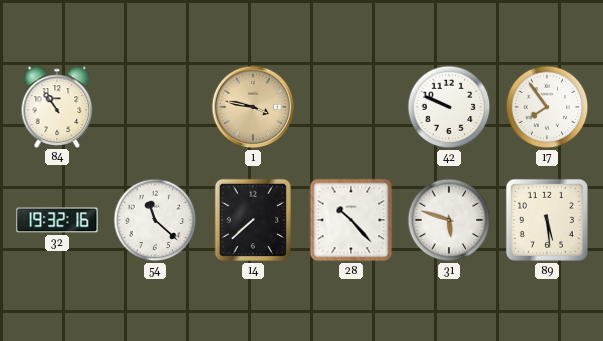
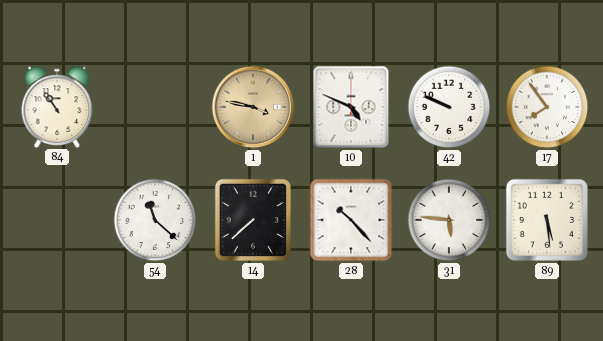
10: none -> 4:49 (351, 107)
32: 19:32 -> none (57, 220)
31: 5:48 -> 5:46 (449, 220)
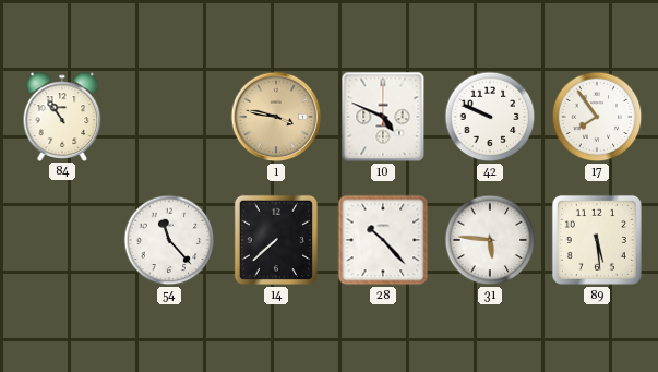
54: 11:22 -> 11:23 (169, 240)
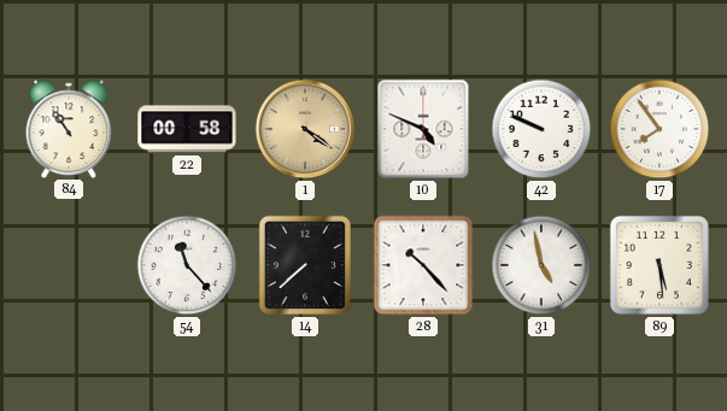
22: none -> 00:58 (187, 129)
1: 3:47 -> 4:21 (305, 129)
31: 5:46 -> 4:58 (541, 265)
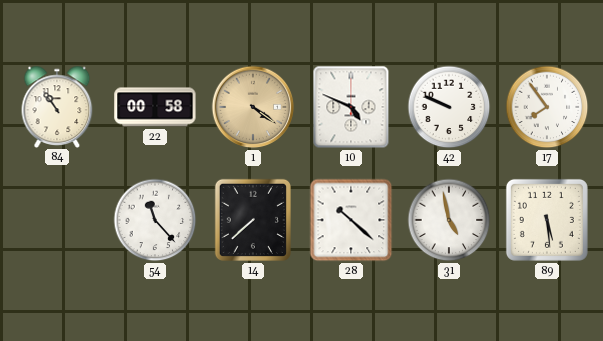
28: 10:23 -> 10:22 (351, 220)
